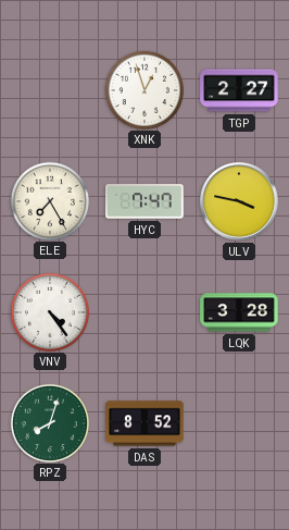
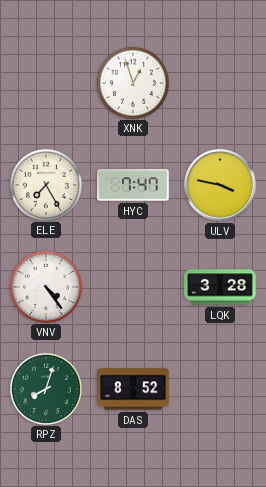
TGP: 2:27 -> none (239, 90)
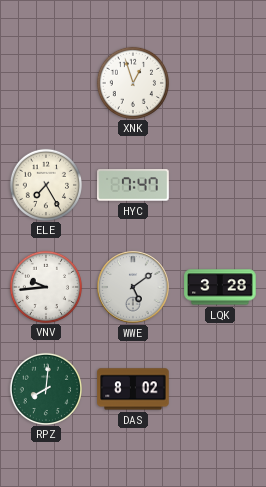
ULV: 3:47 -> none (220, 185)
VNV: 4:24 -> 9:44 (45, 286)
WWE: none -> 5:09 (133, 287)
RPZ: 8:03 -> 8:01 (45, 388)
DAS: 8:52 -> 8:02 (133, 389)
